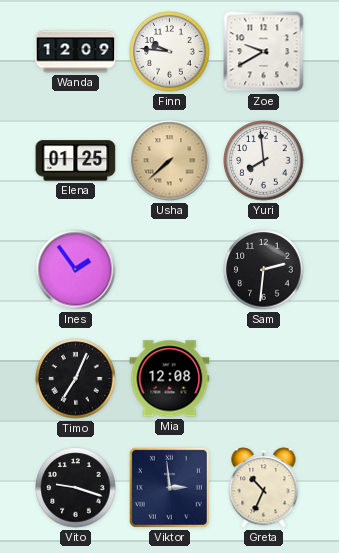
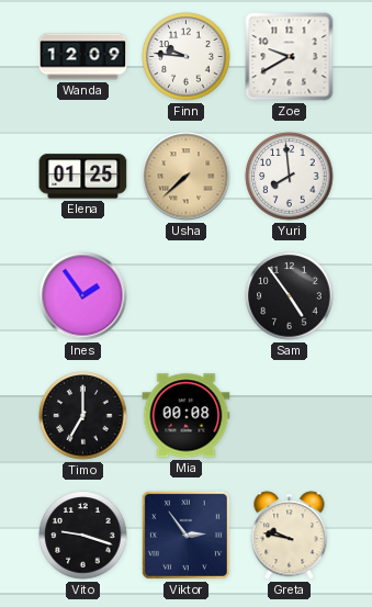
Sam: 2:31 -> 4:54 (290, 296)
Timo: 7:04 -> 7:00 (83, 416)
Mia: 12:08 -> 00:08 (187, 416)
Viktor: 2:59 -> 2:54 (185, 535)
Greta: 10:34 -> 9:47 (290, 536)
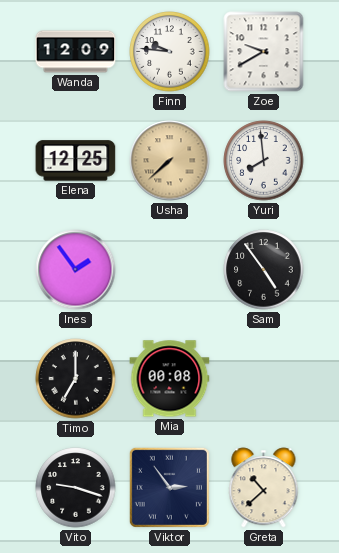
Elena: 01:25 -> 12:25 (76, 161)
Greta: 9:47 -> 10:38 (264, 488)
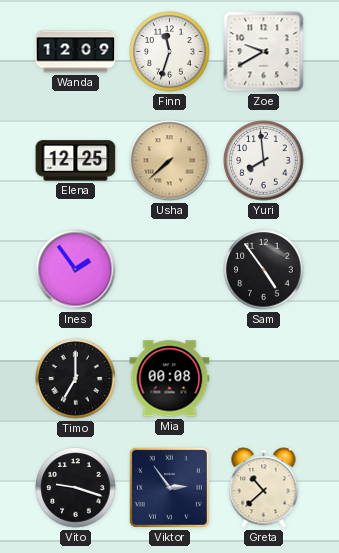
Finn: 9:46 -> 11:33 (170, 52)
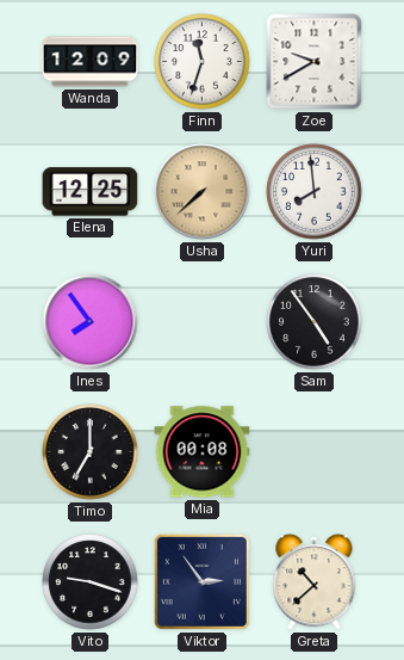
Ines: 1:54 -> 7:54 (91, 322)
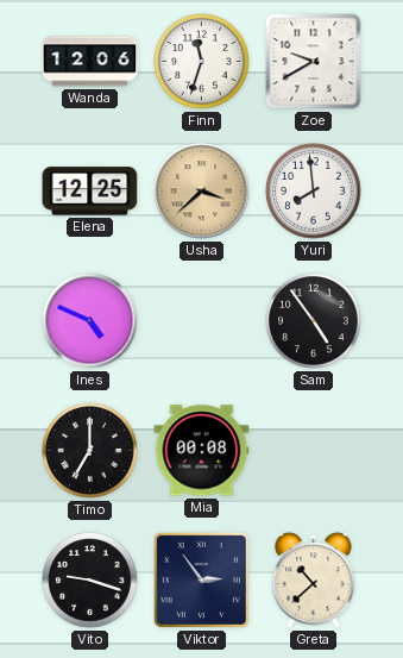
Wanda: 12:09 -> 12:06 (90, 62)
Usha: 7:38 -> 3:38 (202, 192)
Ines: 7:54 -> 4:49 (90, 321)
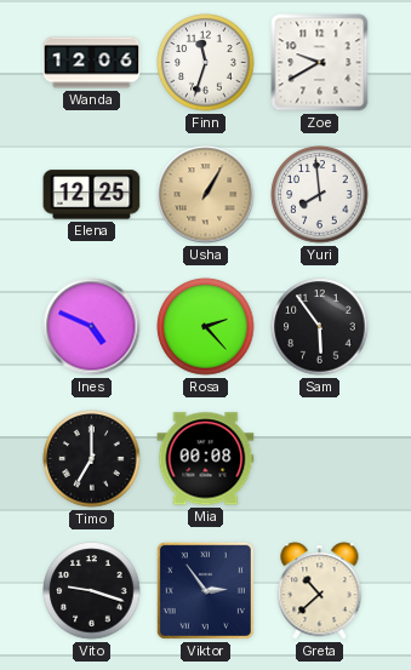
Usha: 3:38 -> 1:05 (206, 195)
Rosa: none -> 2:23 (206, 327)
Sam: 4:54 -> 5:54 (320, 327)
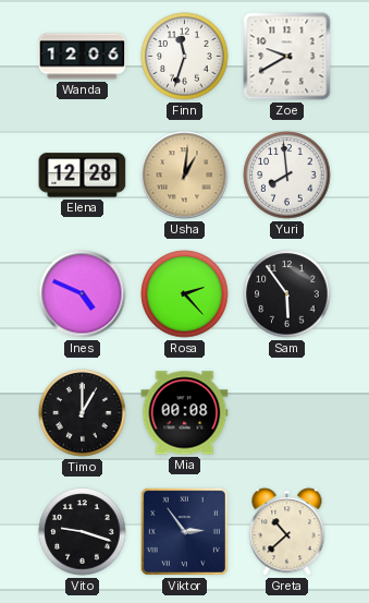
Elena: 12:25 -> 12:28 (83, 176)
Usha: 1:05 -> 1:01 (185, 176)
Timo: 7:00 -> 1:00 (83, 413)
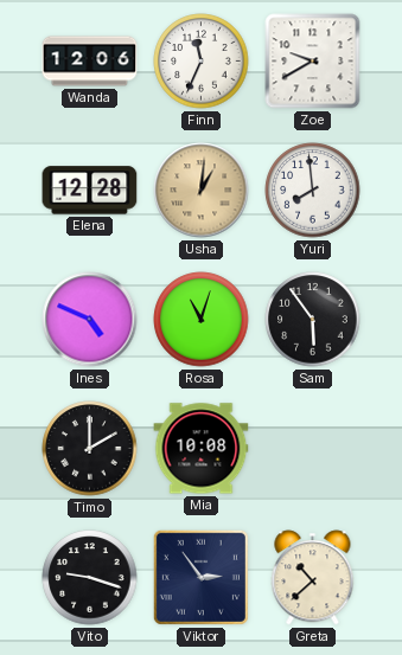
Finn: 11:33 -> 11:34 (202, 62)
Rosa: 2:23 -> 11:03 (202, 320)
Timo: 1:00 -> 2:00 (90, 449)
Mia: 00:08 -> 10:08 (202, 449)
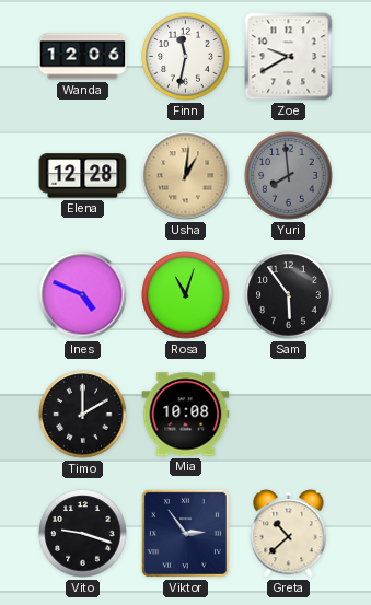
Finn: 11:34 -> 11:32 (186, 57)
Yuri dial: white -> grey (289, 176)
